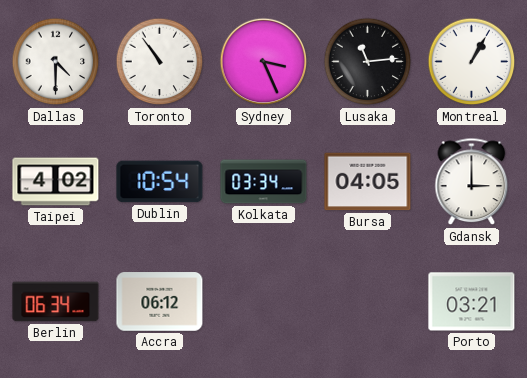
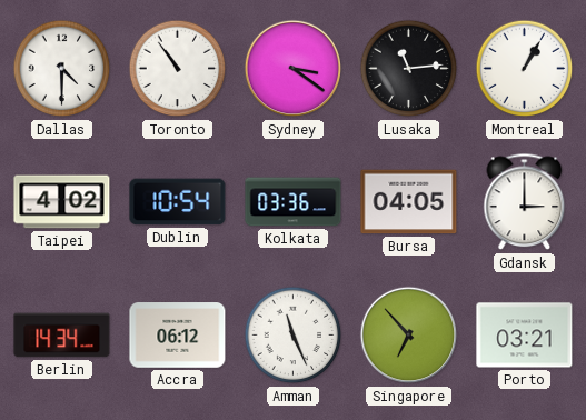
Sydney: 3:26 -> 3:21 (294, 69)
Kolkata: 03:34 -> 03:36 (294, 202)
Berlin: 06:34 -> 14:34 (62, 336)
Amman: none -> 11:26 (294, 336)
Singapore: none -> 6:53 (409, 336)
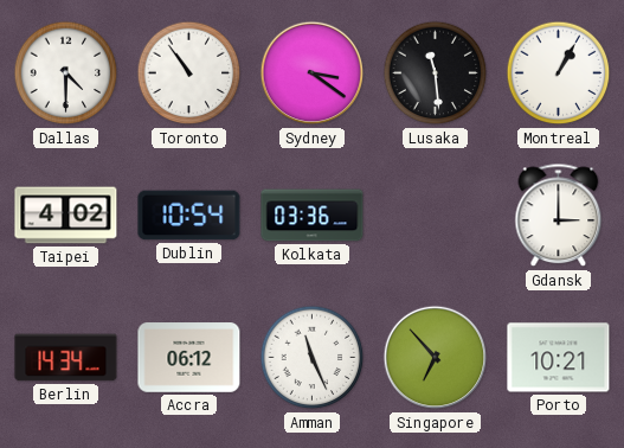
Lusaka: 11:14 -> 11:29 (436, 73)
Bursa: 04:05 -> none (409, 202)
Porto: 03:21 -> 10:21 (559, 358)
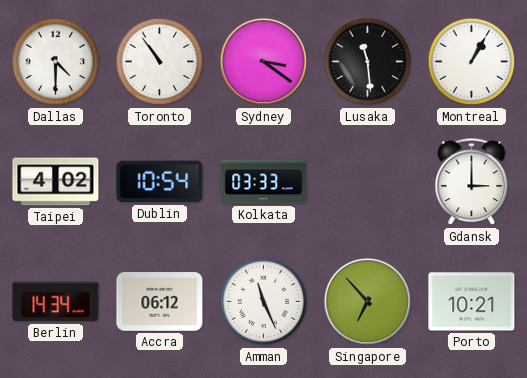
Kolkata: 03:36 -> 03:33 (264, 182)
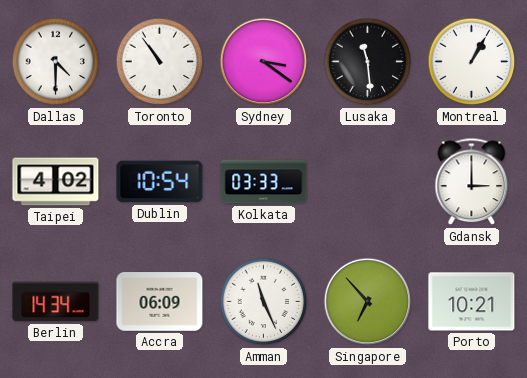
Accra: 06:12 -> 06:09 (160, 302)
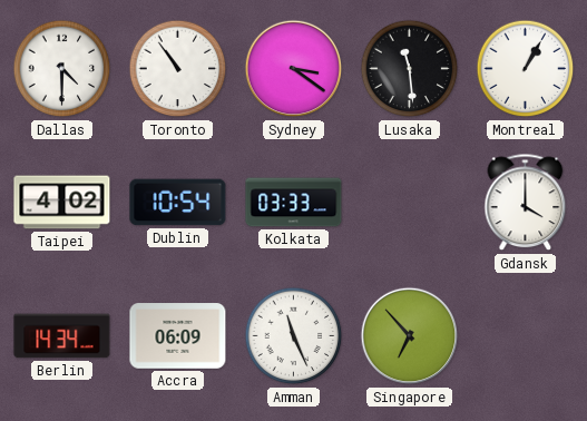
Gdansk: 3:00 -> 4:00 (526, 203)
Porto: 10:21 -> none (472, 302)
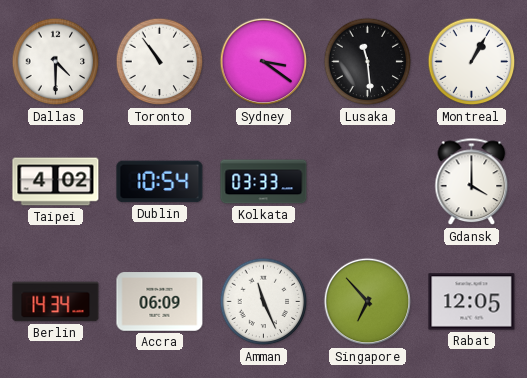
Rabat: none -> 12:05 (472, 302)
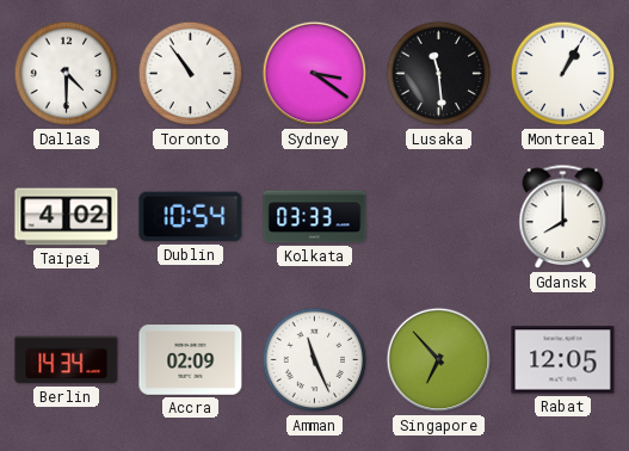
Gdansk: 4:00 -> 8:00 (563, 217)
Accra: 06:09 -> 02:09 (191, 360)
